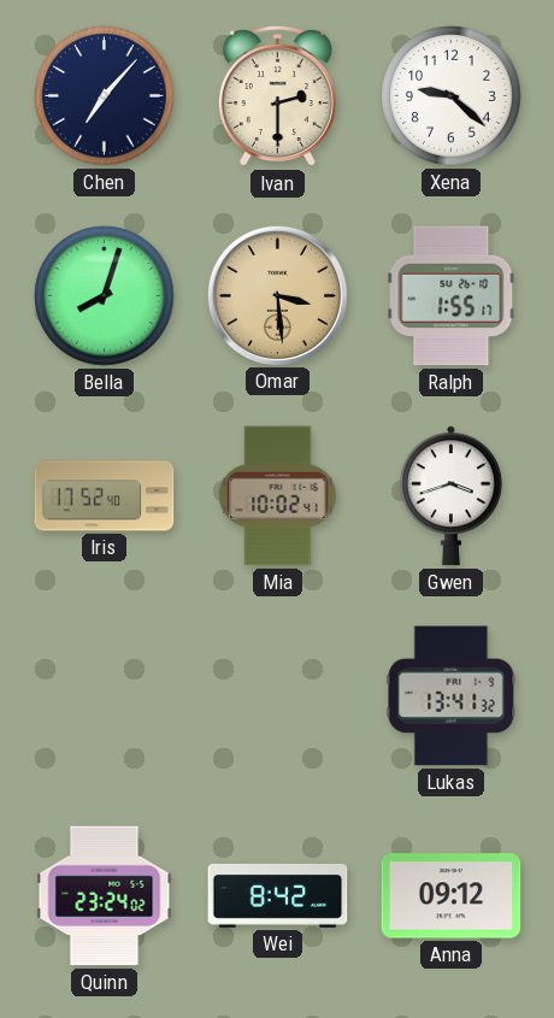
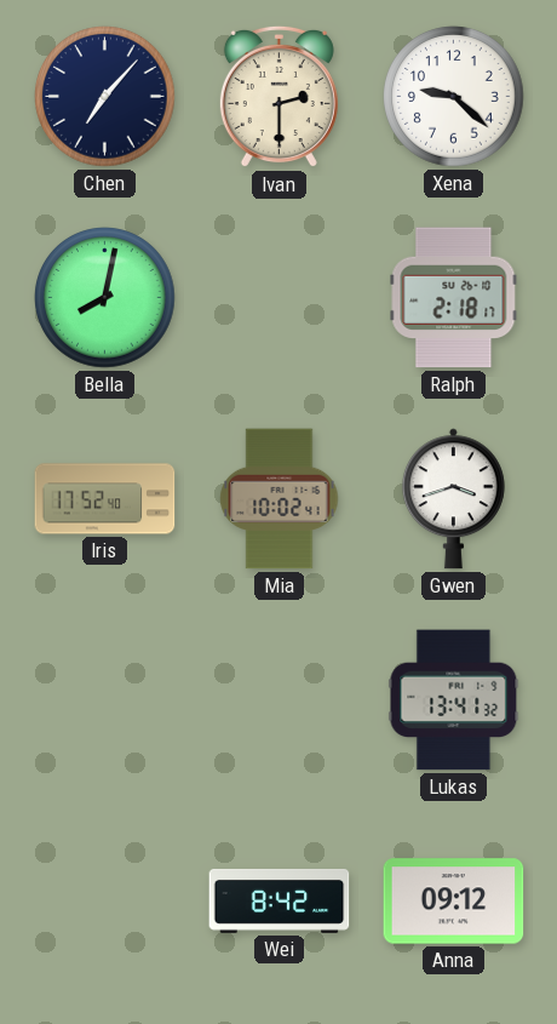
Bella: 8:03 -> 8:02 (105, 298)
Omar: 3:29 -> none (277, 295)
Ralph: 1:55 -> 2:18 (454, 298)
Quinn: 23:24 -> none (105, 896)
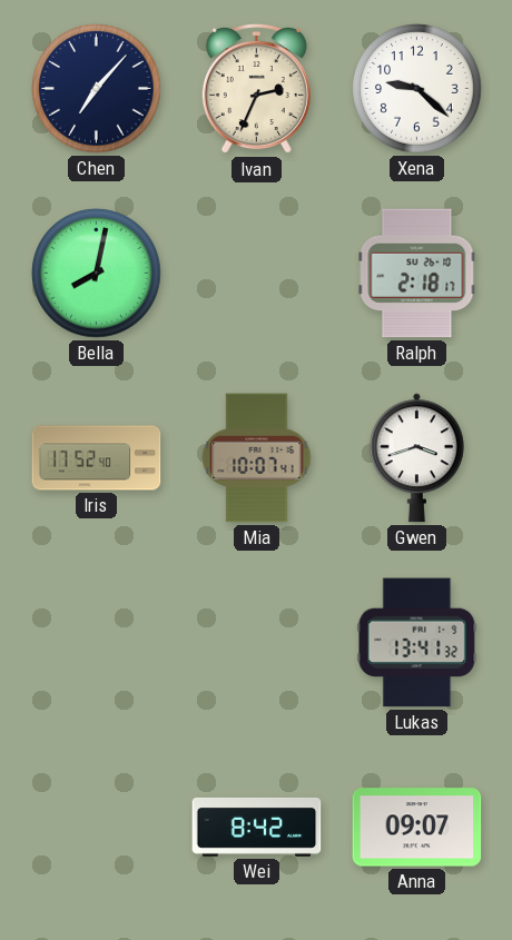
Ivan: 2:30 -> 2:34 (256, 89)
Mia: 10:02 -> 10:07 (257, 458)
Anna: 09:12 -> 09:07 (417, 828)
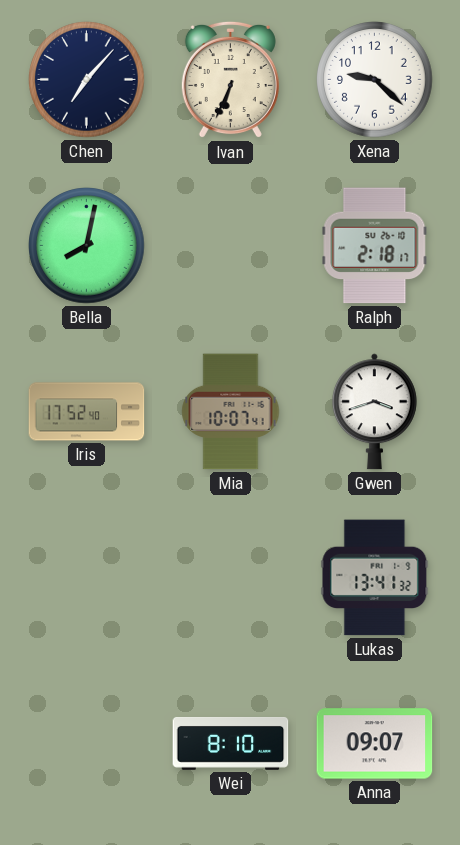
Ivan: 2:34 -> 6:34 (230, 80)
Wei: 8:42 -> 8:10 (231, 743)
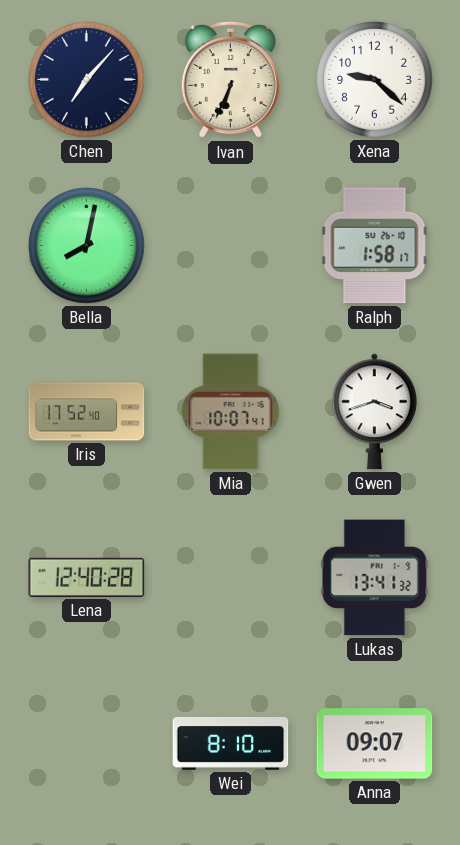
Ralph: 2:18 -> 1:58 (375, 246)
Lena: none -> 12:40 (87, 577)
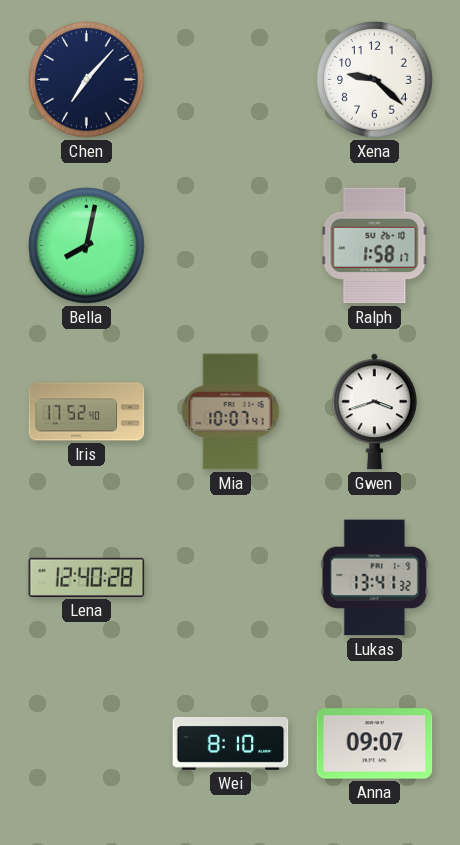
Ivan: 6:34 -> none (230, 80)
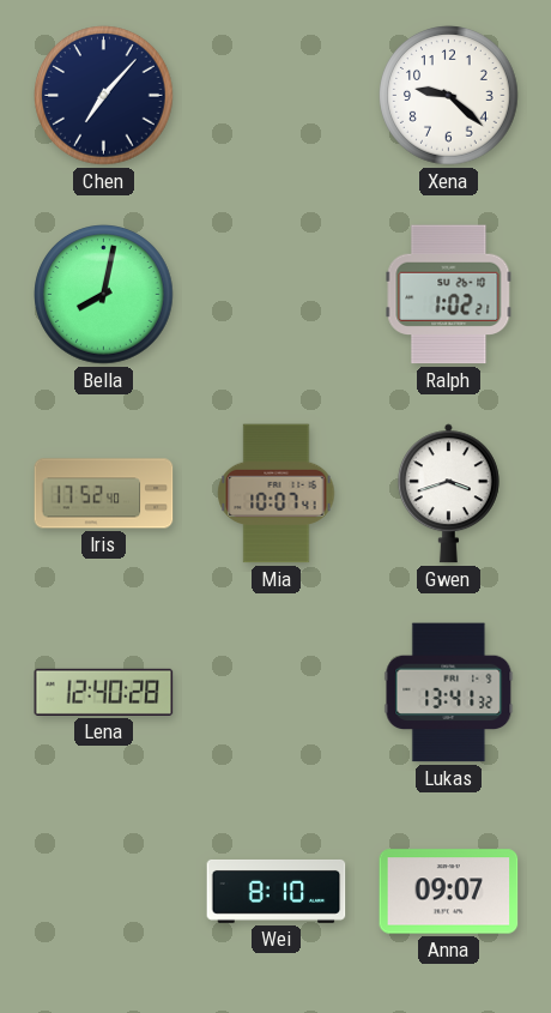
Ralph: 1:58 -> 1:02 (449, 295)
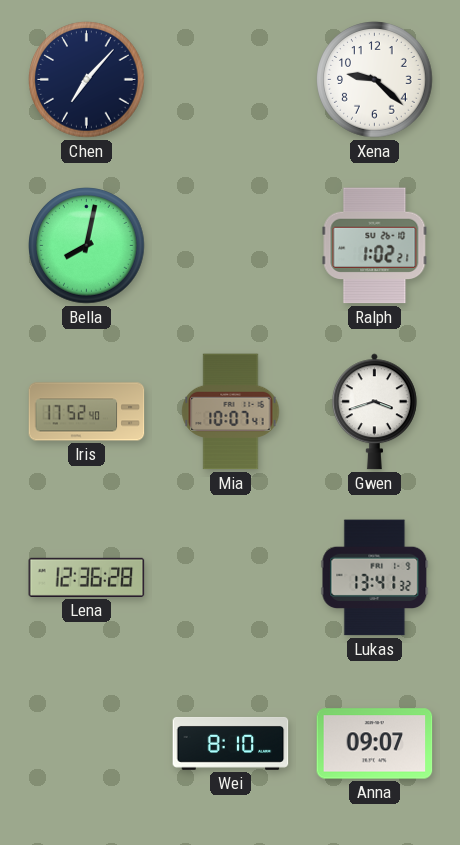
Lena: 12:40 -> 12:36 (87, 577)
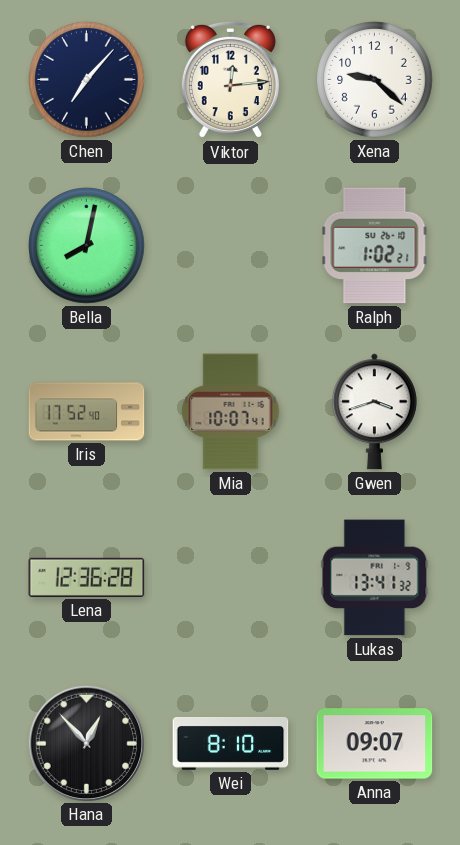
Viktor: none -> 12:14 (230, 80)
Hana: none -> 12:53 (86, 743)
